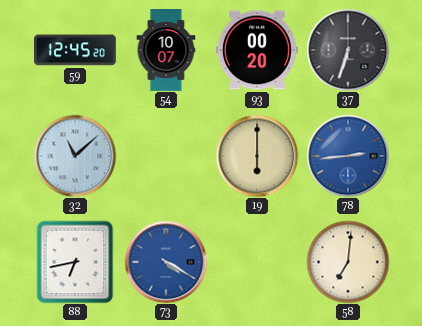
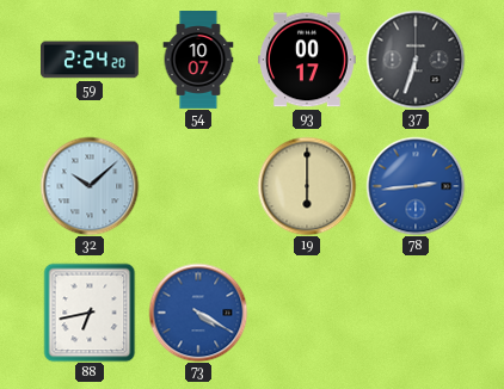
59: 12:45 -> 2:24 (91, 60)
93: 00:20 -> 00:17 (308, 60)
32: 11:08 -> 10:08 (90, 186)
58: 7:01 -> none (348, 262)
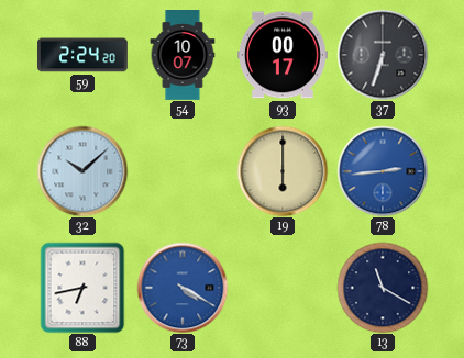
13: none -> 11:20 (383, 288)
